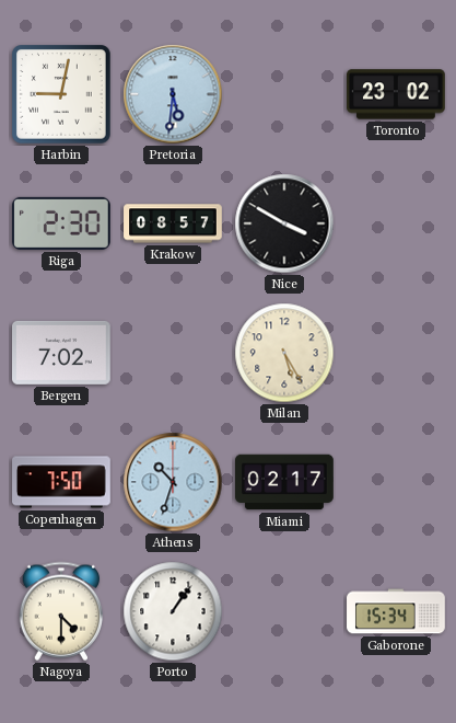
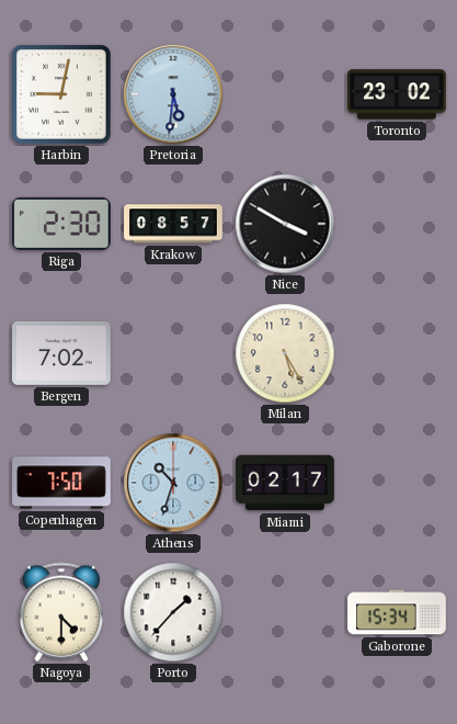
Porto: 1:06 -> 1:37 (173, 612)
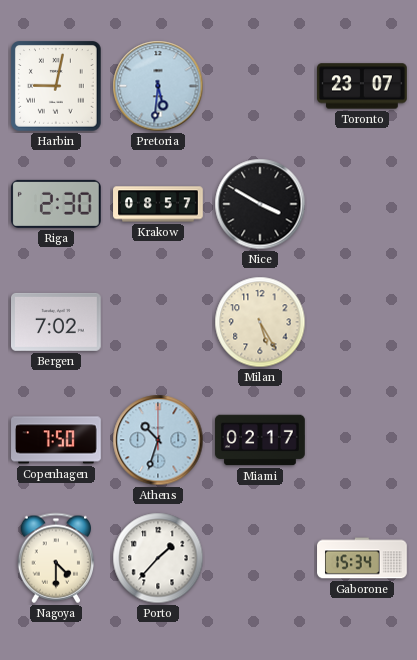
Toronto: 23:02 -> 23:07 (362, 86)
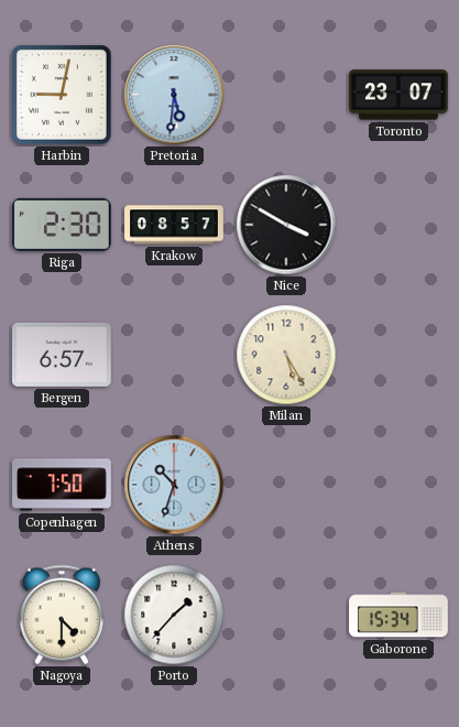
Bergen: 7:02 -> 6:57 (63, 355)
Miami: 02:17 -> none (260, 440)
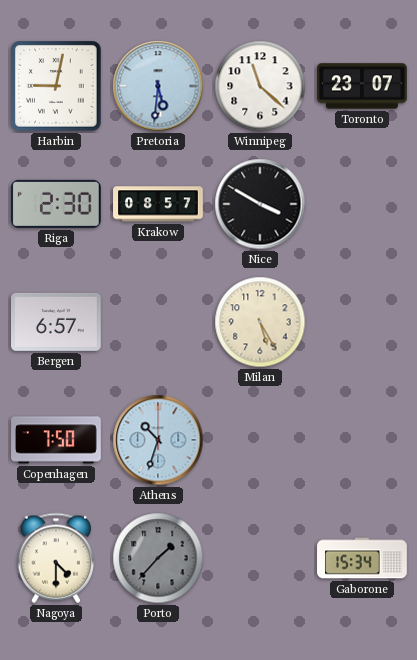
Winnipeg: none -> 11:22 (260, 86)
Porto dial: white -> grey (158, 558)
